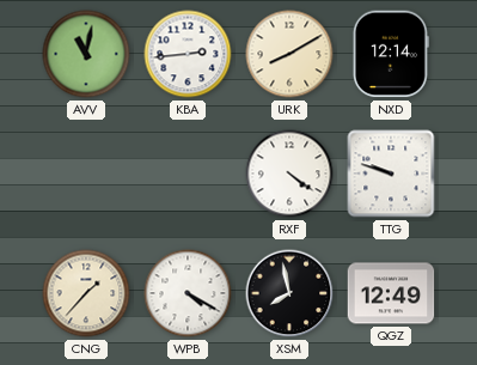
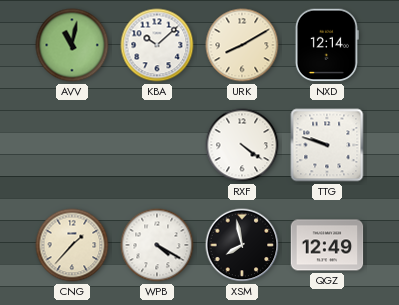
KBA: 2:44 -> 10:08 (157, 45)
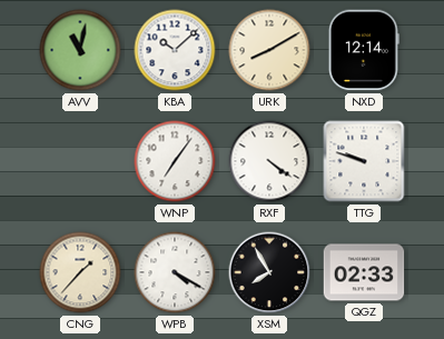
WNP: none -> 7:06 (175, 161)
XSM: 7:58 -> 7:55 (269, 272)
QGZ: 12:49 -> 02:33 (364, 272)
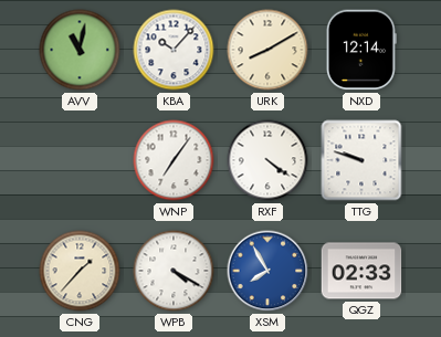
KBA: 10:08 -> 10:07 (174, 50)
XSM dial: black -> blue (267, 271)
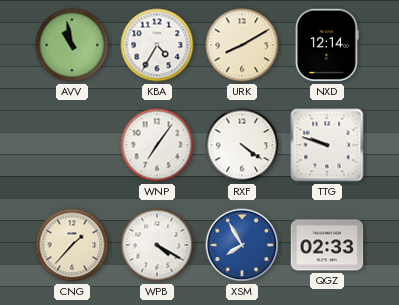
AVV: 11:02 -> 10:58 (72, 45)
KBA: 10:07 -> 4:35 (157, 45)
